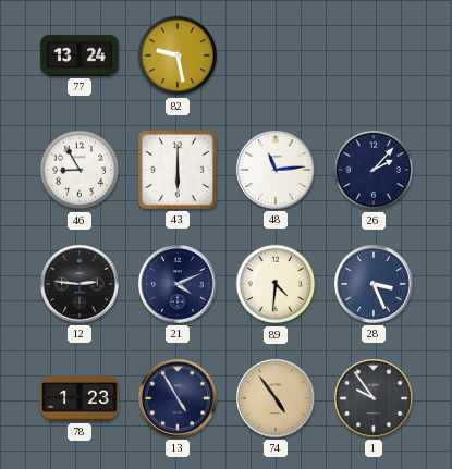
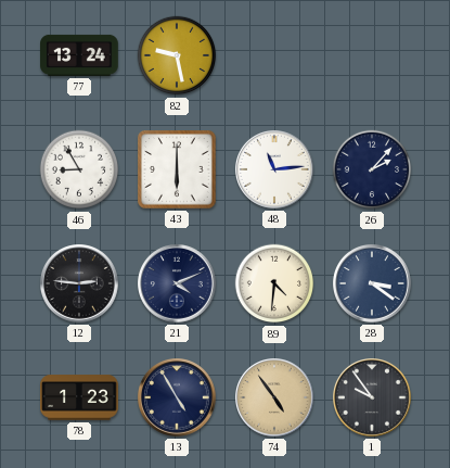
28: 3:26 -> 3:21 (373, 284)
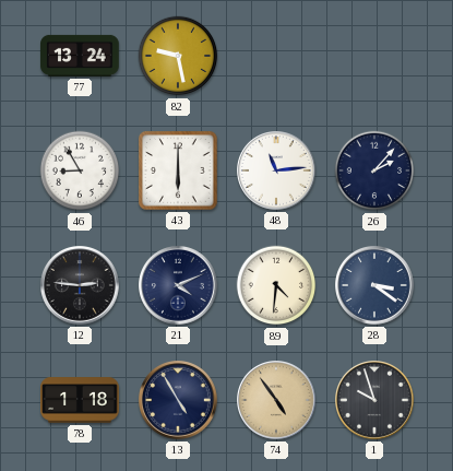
78: 1:23 -> 1:18 (80, 400)
1: 9:54 -> 9:57 (375, 401)
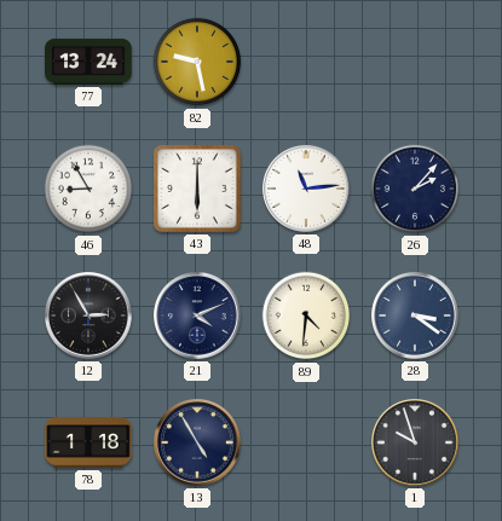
12: 2:46 -> 2:55 (90, 317)
74: 4:54 -> none (277, 401)
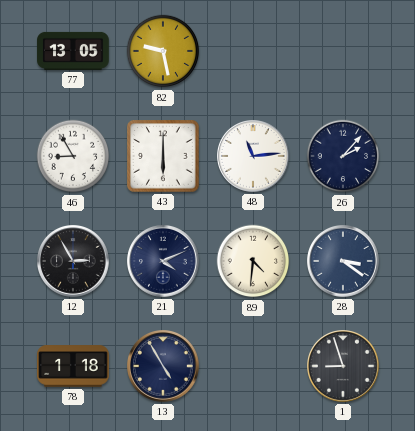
77: 13:24 -> 13:05 (73, 51)
1: 9:57 -> 8:57 (344, 367)
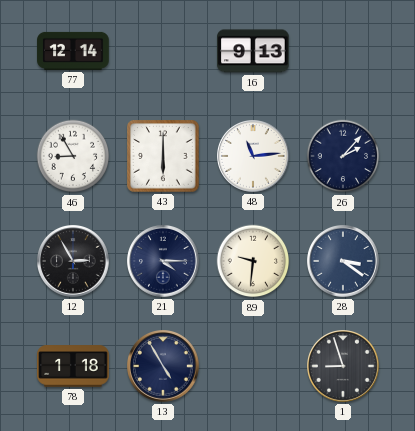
77: 13:05 -> 12:14 (73, 51)
82: 9:28 -> none (163, 51)
16: none -> 9:13 (253, 51)
21: 4:11 -> 4:15 (164, 262)
89: 4:31 -> 9:31 (253, 261)
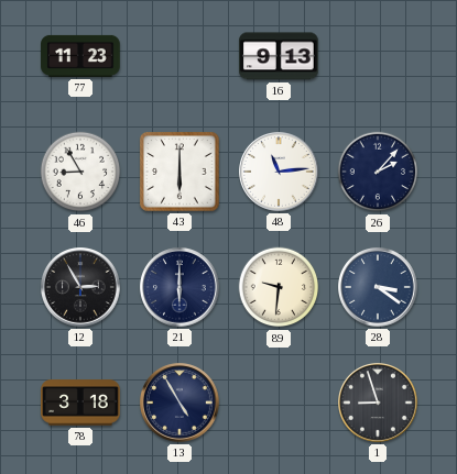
77: 12:14 -> 11:23 (80, 56)
21: 4:15 -> 6:00 (181, 288)
78: 1:18 -> 3:18 (80, 403)
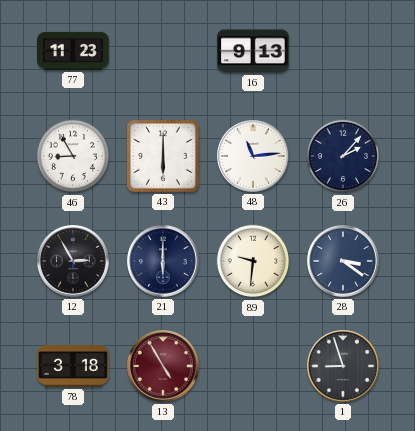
13 dial: navy -> burgundy (164, 367)
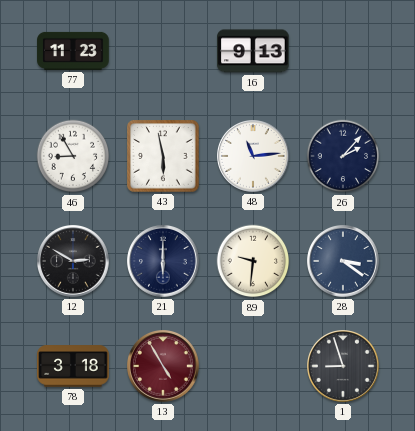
43: 6:00 -> 5:58 (163, 156)
12: 2:55 -> 2:50 (74, 262)
